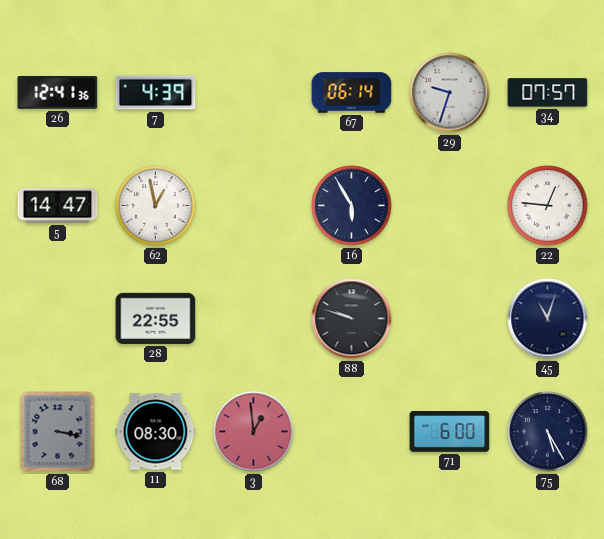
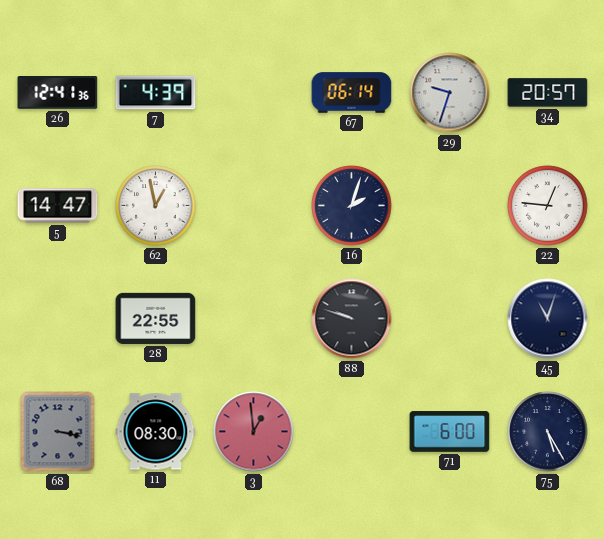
34: 07:57 -> 20:57 (548, 93)
16: 5:55 -> 2:03 (352, 206)
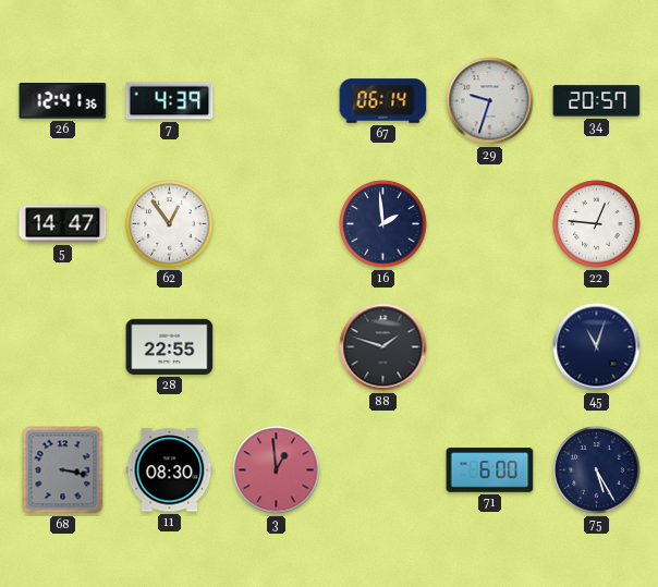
62: 12:58 -> 12:54 (170, 224)
16: 2:03 -> 1:59 (383, 224)
88: 9:48 -> 1:48 (383, 347)
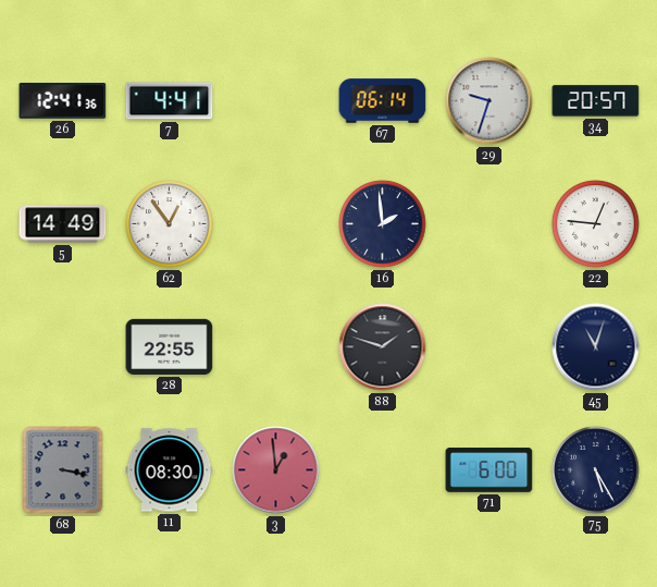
7: 4:39 -> 4:41 (170, 101)
5: 14:47 -> 14:49 (63, 224)
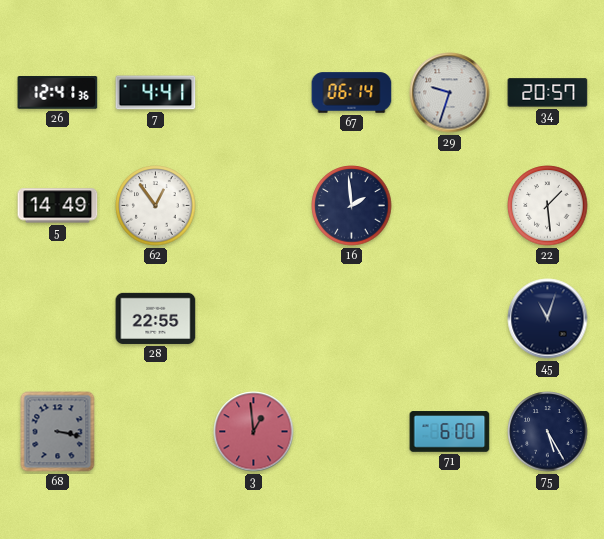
22: 12:46 -> 1:29 (548, 206)
88: 1:48 -> none (383, 347)
11: 08:30 -> none (170, 470)
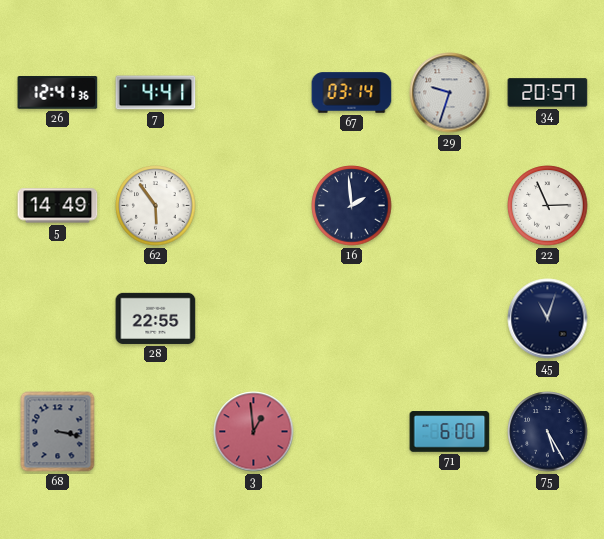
67: 06:14 -> 03:14 (352, 93)
62: 12:54 -> 5:54 (156, 206)
22: 1:29 -> 2:56 (548, 206)
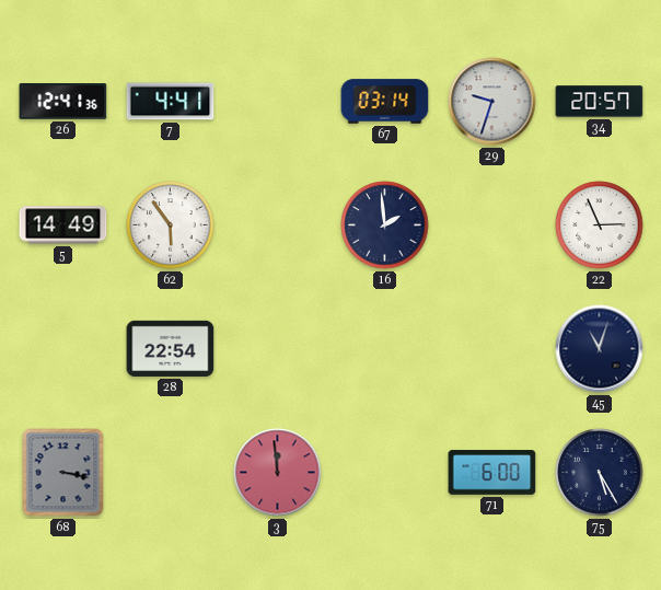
28: 22:55 -> 22:54 (171, 348)
3: 12:59 -> 11:59 (278, 473)
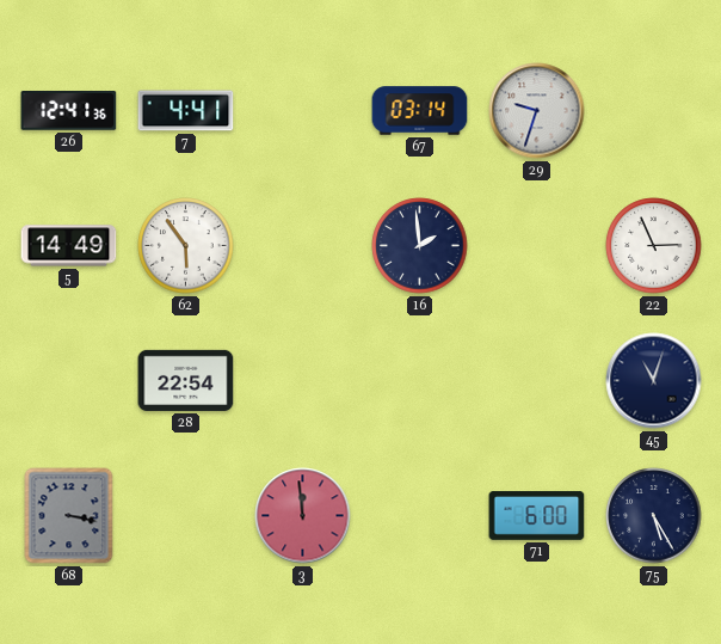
34: 20:57 -> none (600, 102)
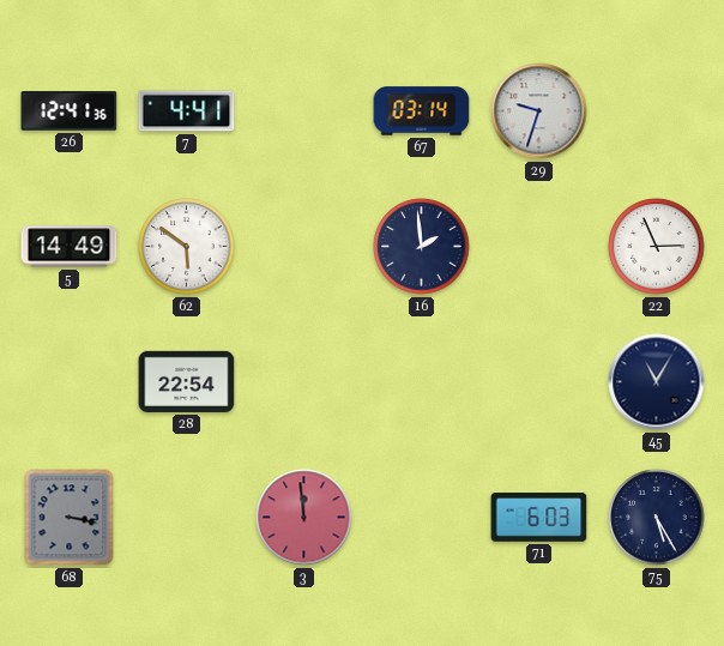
62: 5:54 -> 5:51 (187, 247)
45: 11:03 -> 11:05 (657, 382)
71: 6:00 -> 6:03 (539, 518)
